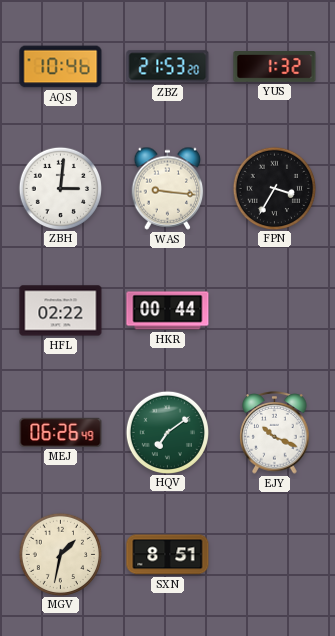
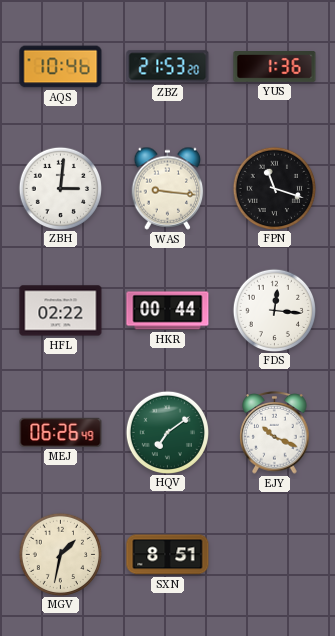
YUS: 1:32 -> 1:36 (275, 67)
FPN: 3:35 -> 11:18 (274, 188)
FDS: none -> 12:16 (274, 310)
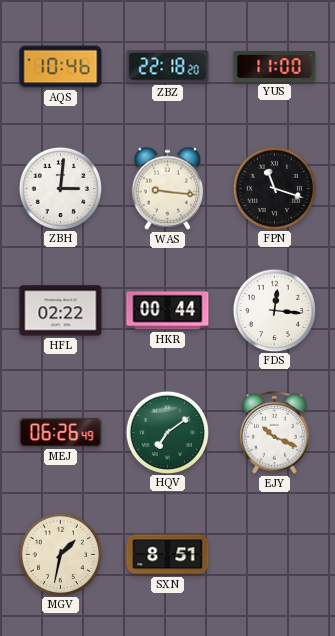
ZBZ: 21:53 -> 22:18 (168, 67)
YUS: 1:36 -> 11:00 (275, 67)
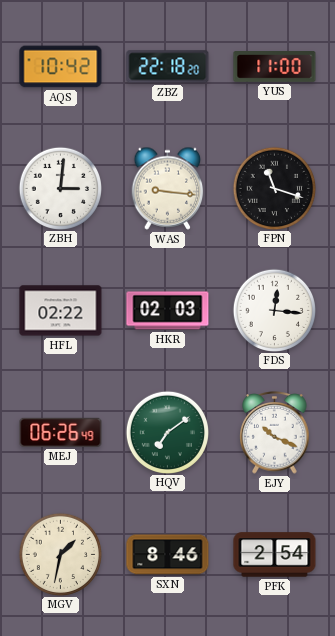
AQS: 10:46 -> 10:42 (61, 67)
HKR: 00:44 -> 02:03 (168, 311)
SXN: 8:51 -> 8:46 (168, 555)
PFK: none -> 2:54 (275, 555)
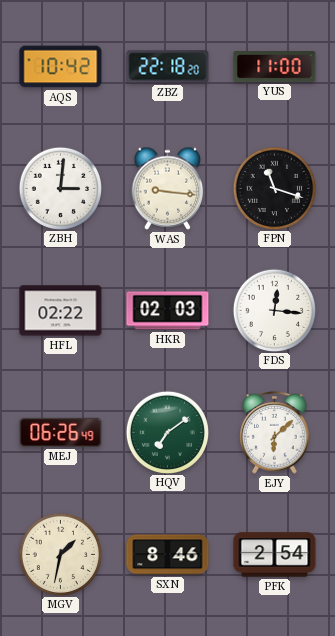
EJY: 10:19 -> 6:08 (275, 433)
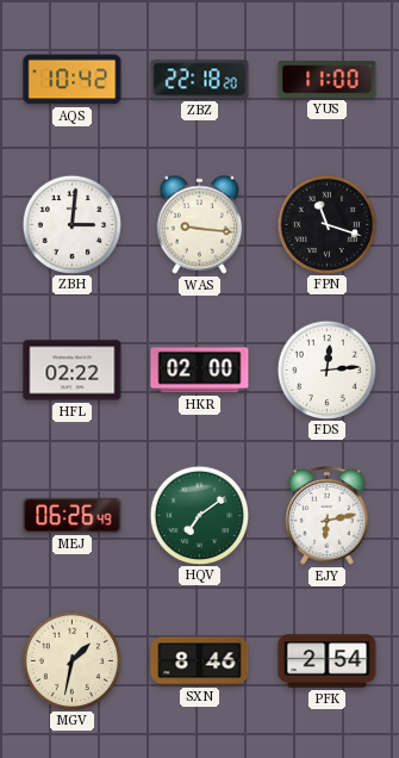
HKR: 02:03 -> 02:00 (200, 371)
FDS: 12:16 -> 12:14 (326, 369)
EJY: 6:08 -> 6:13 (328, 516)
